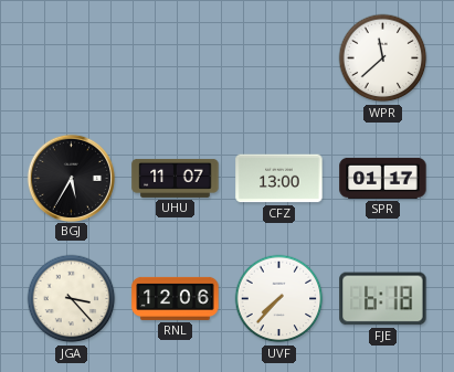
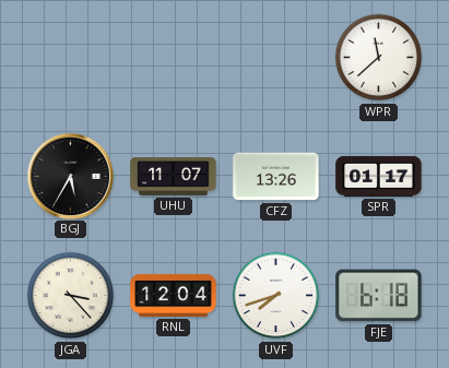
CFZ: 13:00 -> 13:26 (276, 177)
RNL: 12:06 -> 12:04 (174, 295)
UVF: 7:37 -> 7:42 (276, 296)
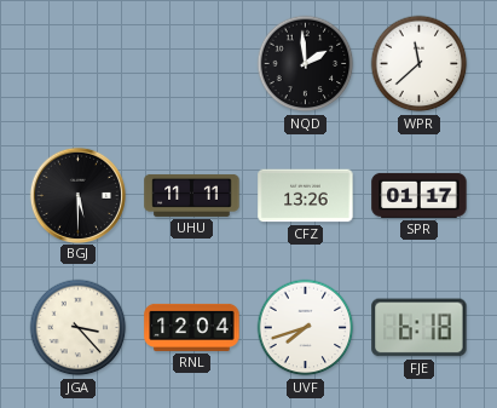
NQD: none -> 1:59 (306, 64)
BGJ: 5:35 -> 5:30 (77, 195)
UHU: 11:07 -> 11:11 (192, 195)
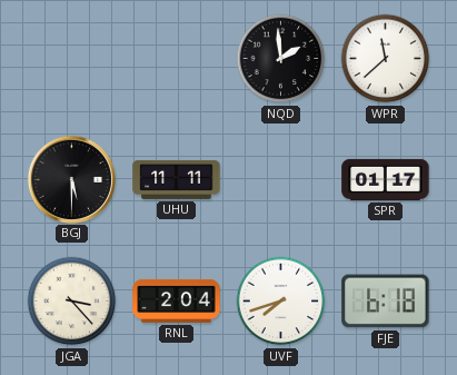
CFZ: 13:26 -> none (306, 196)
RNL: 12:04 -> 2:04 (177, 300)
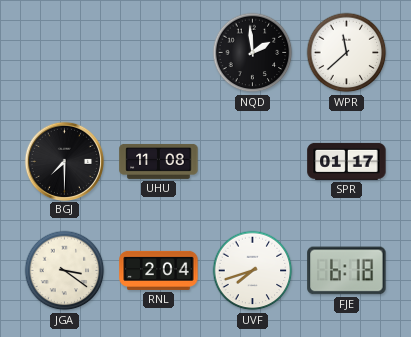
BGJ: 5:30 -> 7:30 (64, 161)
UHU: 11:11 -> 11:08 (159, 161)
JGA: 3:23 -> 3:21 (65, 271)
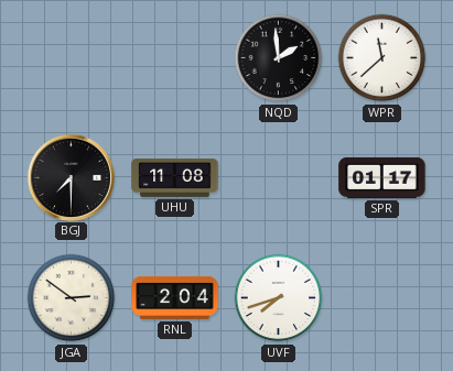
JGA: 3:21 -> 2:51 (72, 298)
FJE: 6:18 -> none (347, 271)
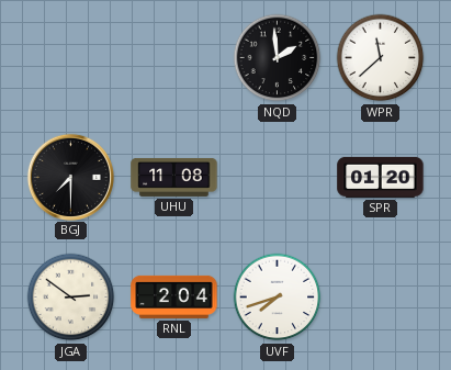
SPR: 01:17 -> 01:20 (381, 177)
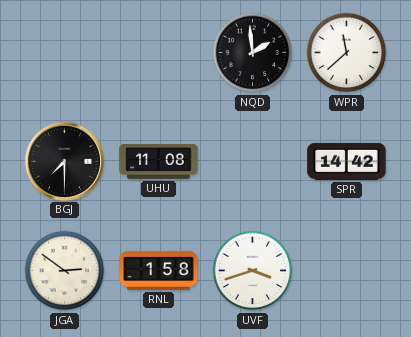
SPR: 01:20 -> 14:42 (347, 161)
RNL: 2:04 -> 1:58 (159, 270)
UVF: 7:42 -> 3:42 (253, 271)
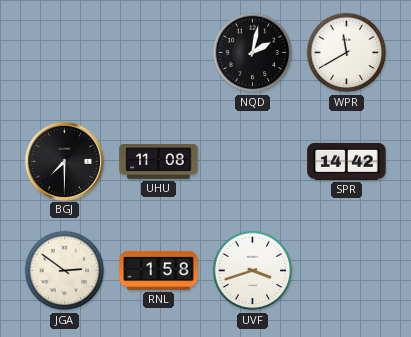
NQD: 1:59 -> 2:02 (253, 53)
WPR: 11:38 -> 11:40 (347, 53)
